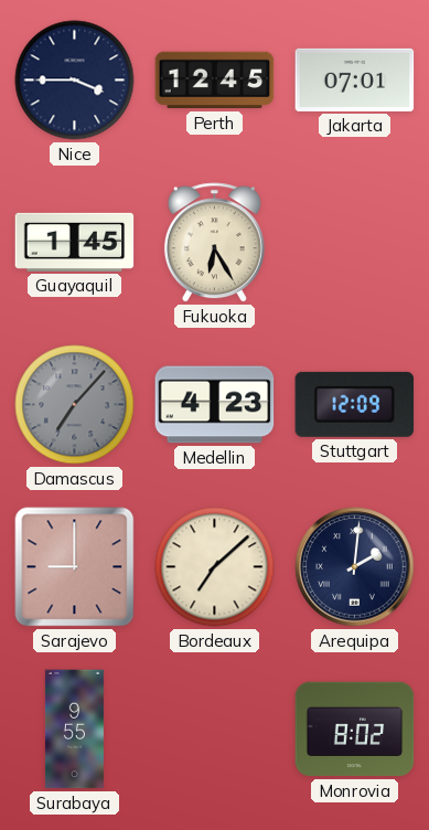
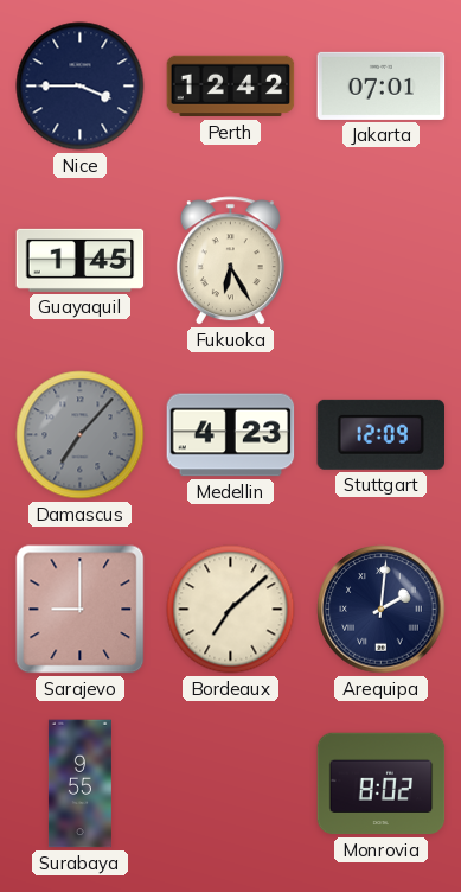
Perth: 12:45 -> 12:42 (231, 87)
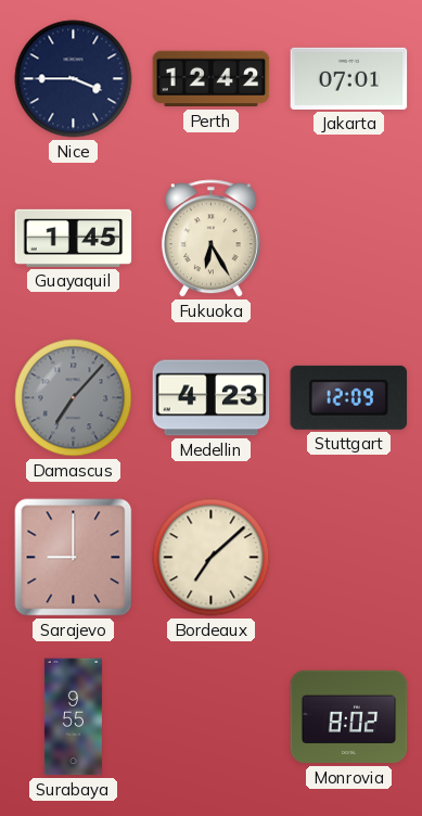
Arequipa: 2:01 -> none (382, 610)
